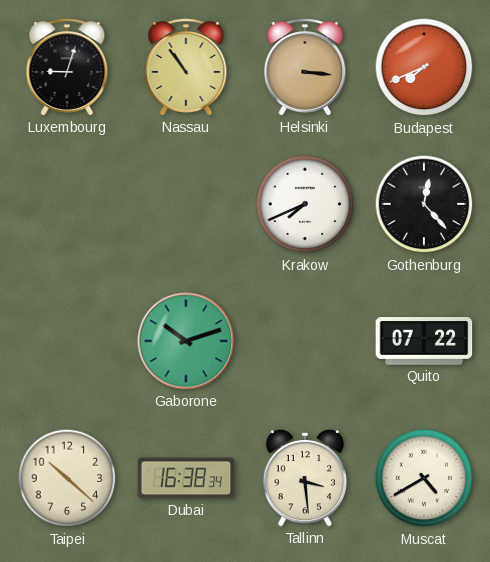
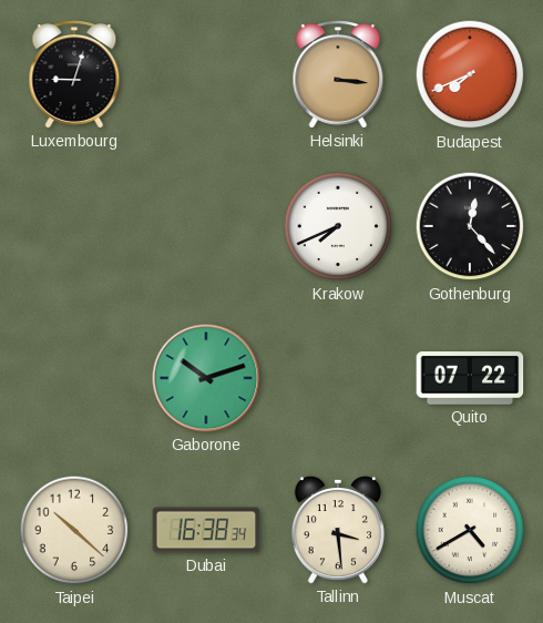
Nassau: 10:54 -> none (186, 67)
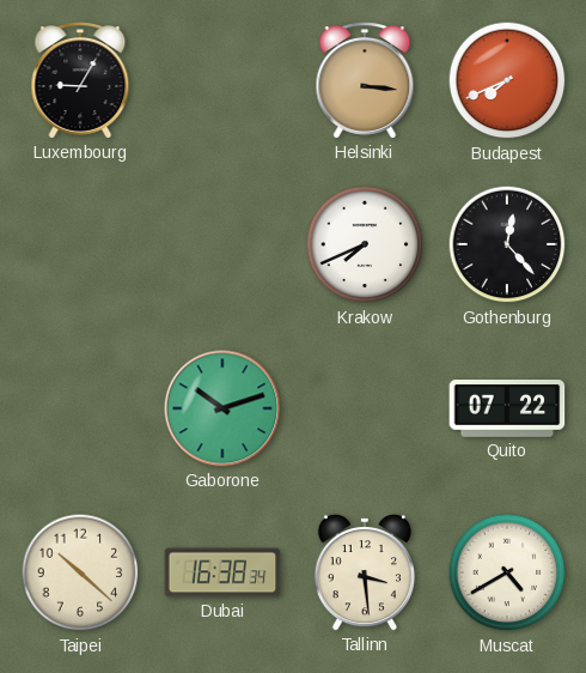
Luxembourg: 9:03 -> 9:05 (80, 80)
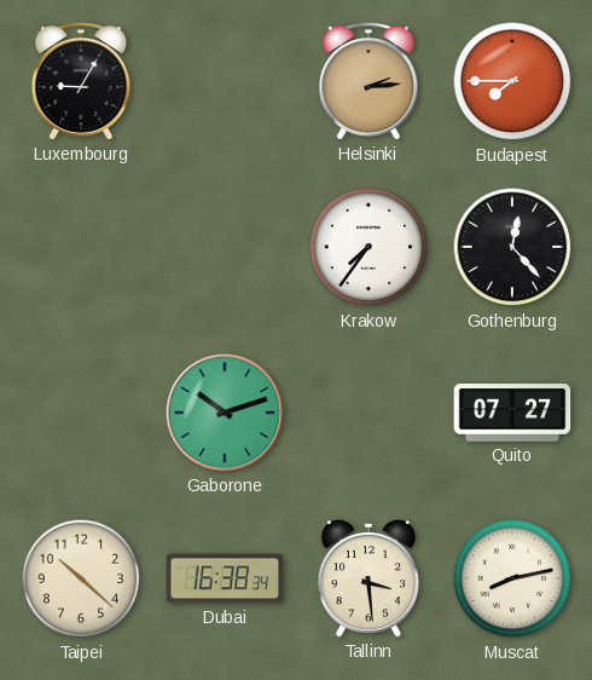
Helsinki: 3:16 -> 2:14 (368, 81)
Budapest: 7:41 -> 7:45 (512, 81)
Krakow: 7:41 -> 7:36 (368, 247)
Quito: 07:22 -> 07:27 (512, 413)
Muscat: 4:40 -> 8:13 (512, 578)
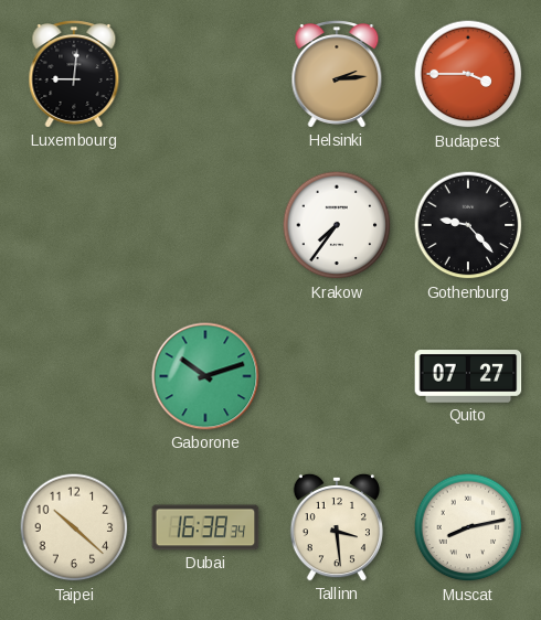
Luxembourg: 9:05 -> 9:01 (74, 74)
Budapest: 7:45 -> 3:45 (468, 74)
Gothenburg: 12:23 -> 9:23 (468, 225)
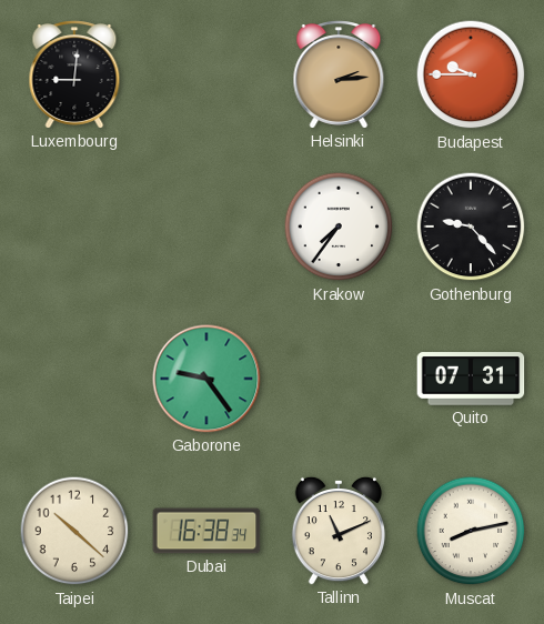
Budapest: 3:45 -> 9:45 (471, 74)
Gaborone: 10:12 -> 9:24 (206, 379)
Quito: 07:27 -> 07:31 (471, 379)
Tallinn: 3:29 -> 11:11 (338, 531)
